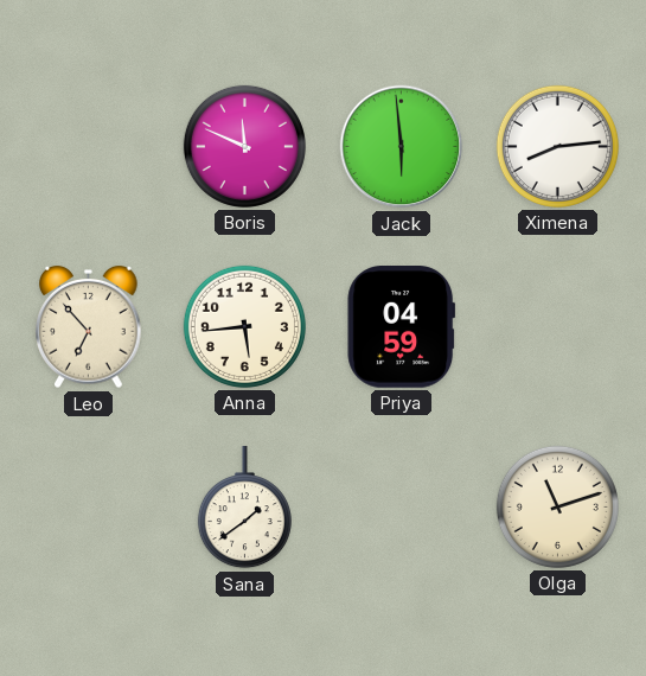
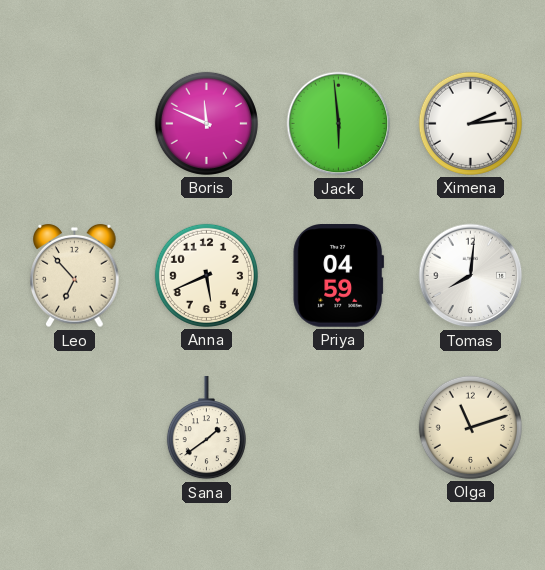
Ximena: 8:14 -> 2:14 (470, 123)
Anna: 5:44 -> 5:41 (206, 275)
Tomas: none -> 8:01 (471, 276)
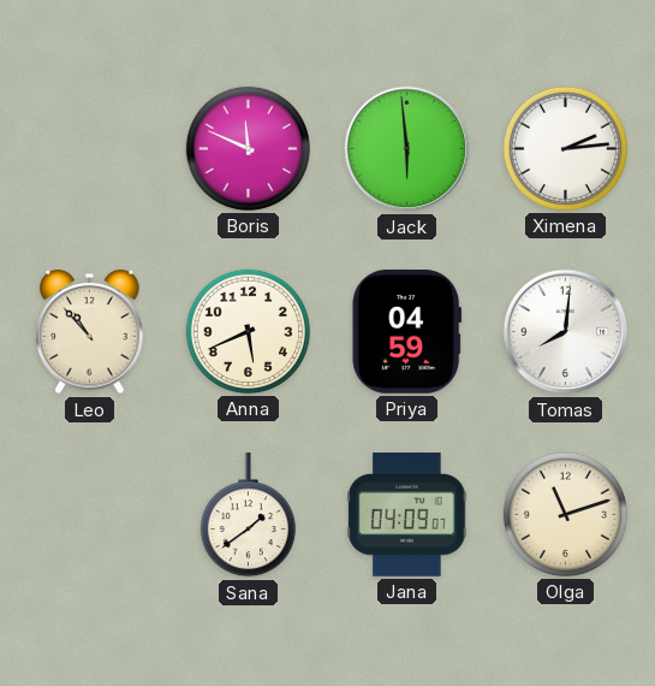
Leo: 6:53 -> 10:53 (90, 332)
Jana: none -> 04:09 (407, 515)
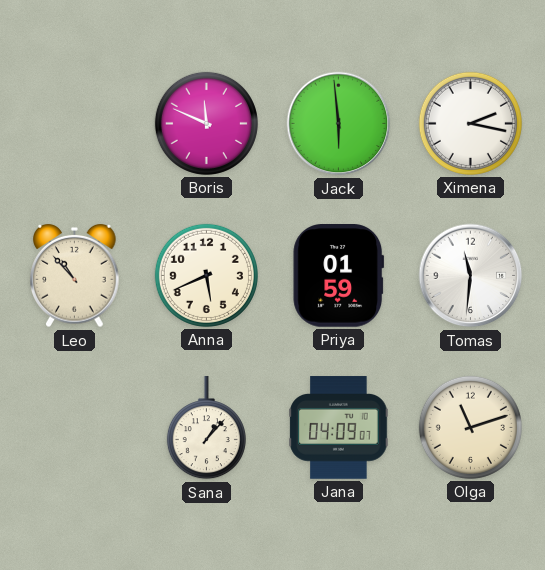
Ximena: 2:14 -> 2:17 (470, 123)
Priya: 04:59 -> 01:59 (339, 276)
Tomas: 8:01 -> 11:31 (471, 276)
Sana: 1:39 -> 1:07 (206, 428)
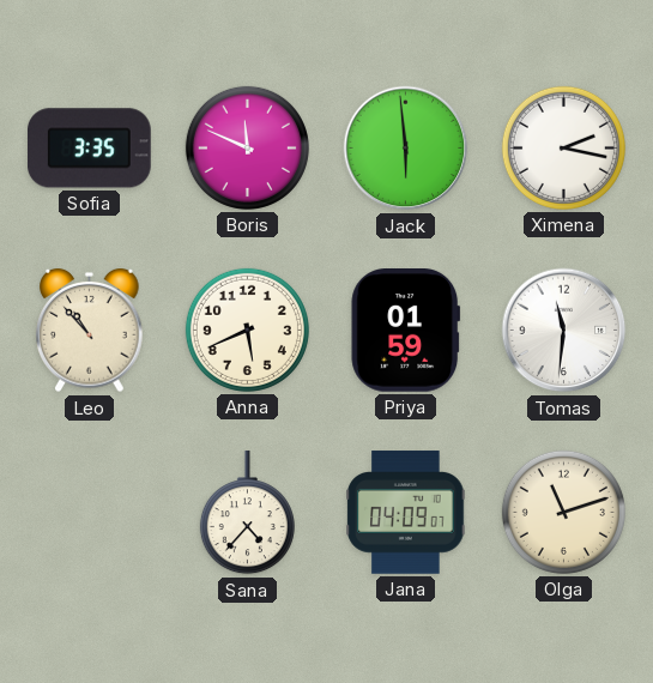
Sofia: none -> 3:35 (90, 149)
Sana: 1:07 -> 4:37 (247, 513)
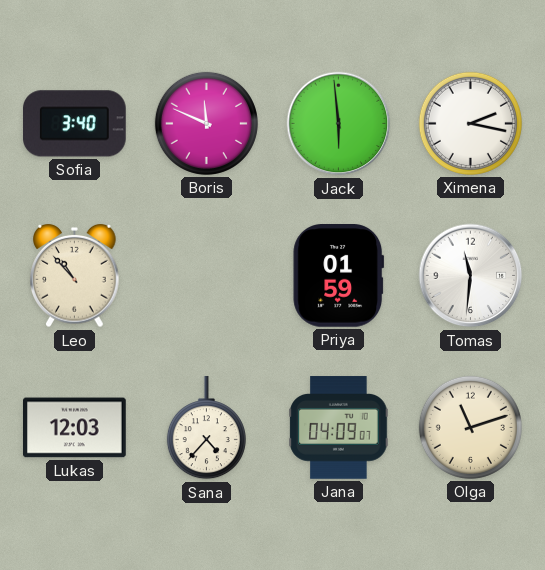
Sofia: 3:35 -> 3:40 (75, 124)
Anna: 5:41 -> none (247, 330)
Lukas: none -> 12:03 (75, 428)
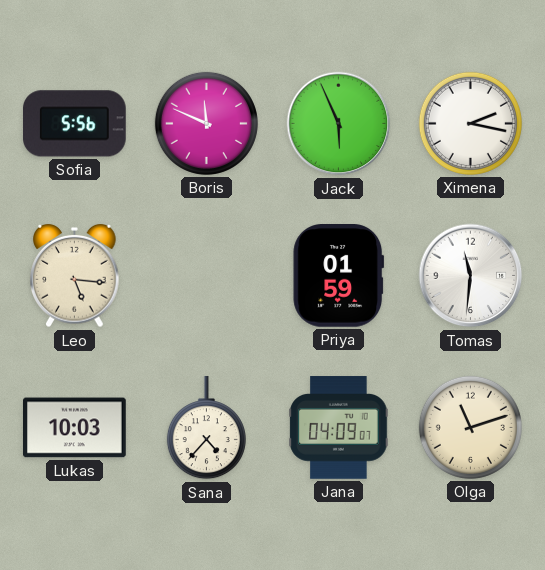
Sofia: 3:40 -> 5:56 (75, 124)
Jack: 5:59 -> 5:56 (339, 124)
Leo: 10:53 -> 5:16 (75, 276)
Lukas: 12:03 -> 10:03 (75, 428)
